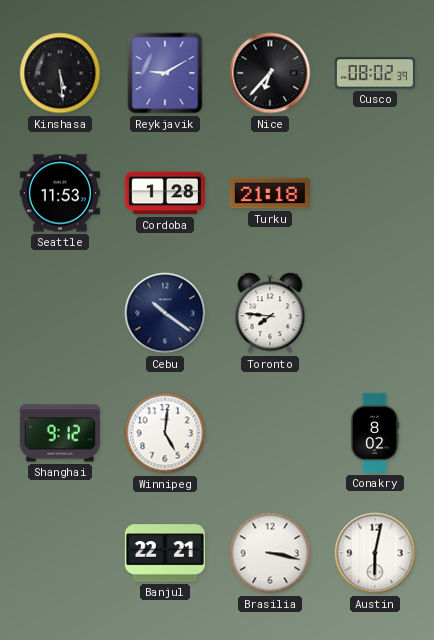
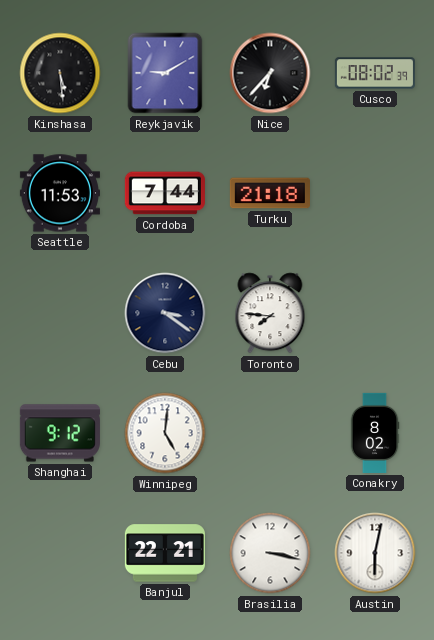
Cordoba: 1:28 -> 7:44 (165, 193)
Cebu: 10:21 -> 3:21 (165, 313)
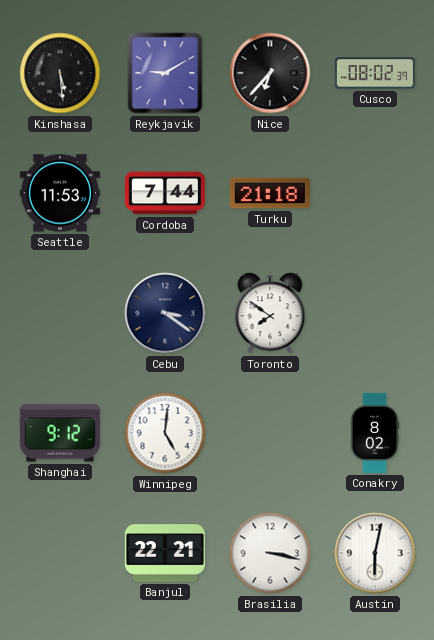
Toronto: 7:46 -> 7:51 (270, 313)
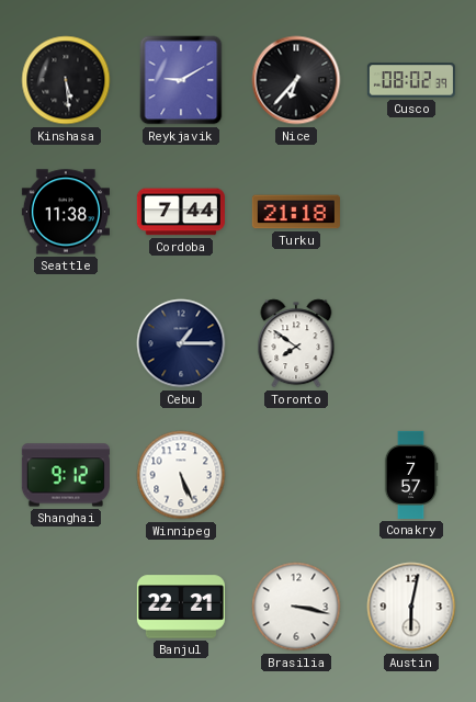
Seattle: 11:53 -> 11:38 (66, 212)
Cebu: 3:21 -> 1:15 (181, 343)
Winnipeg: 5:01 -> 5:26 (181, 475)
Conakry: 8:02 -> 7:57 (411, 475)
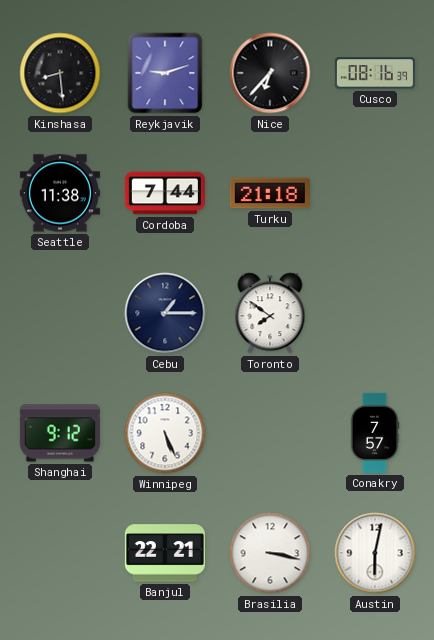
Kinshasa: 5:29 -> 8:29 (60, 73)
Reykjavik: 9:10 -> 9:12 (165, 73)
Cusco: 08:02 -> 08:16 (375, 73)
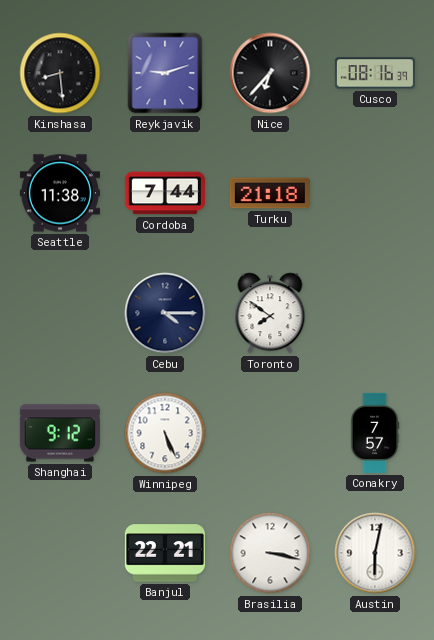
Cebu: 1:15 -> 4:15 (165, 313)
